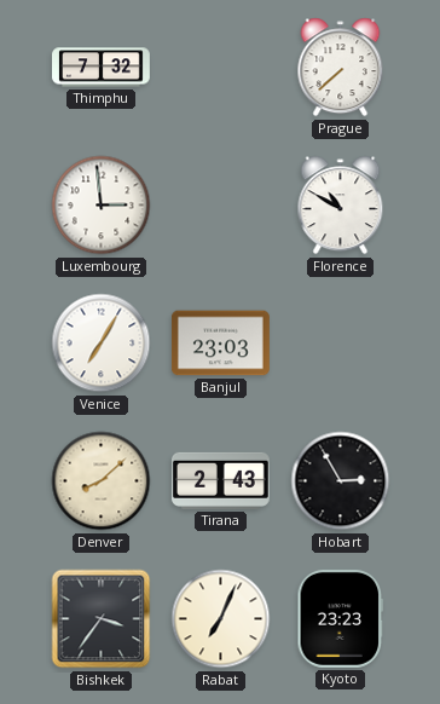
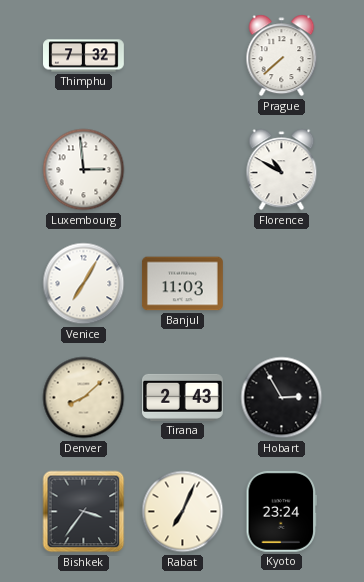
Banjul: 23:03 -> 11:03 (182, 284)
Kyoto: 23:23 -> 23:24 (282, 511)
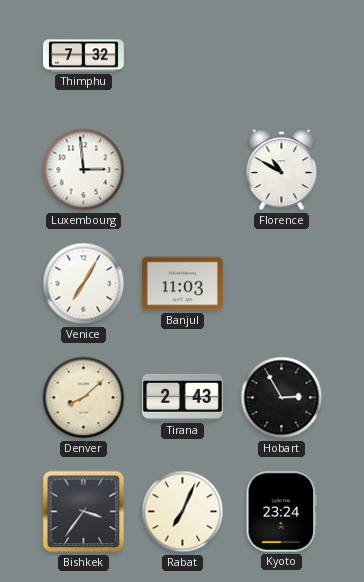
Prague: 7:38 -> none (282, 56)
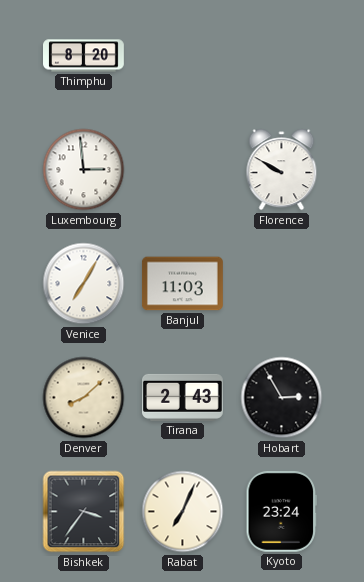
Thimphu: 7:32 -> 8:20 (84, 56)
Florence: 10:50 -> 9:50 (282, 170)
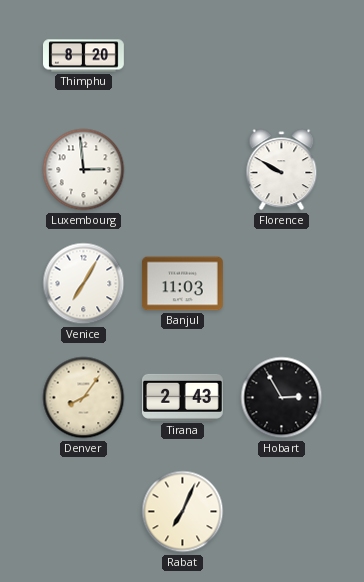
Denver: 8:08 -> 8:06 (84, 398)
Bishkek: 3:36 -> none (84, 512)
Kyoto: 23:24 -> none (282, 511)
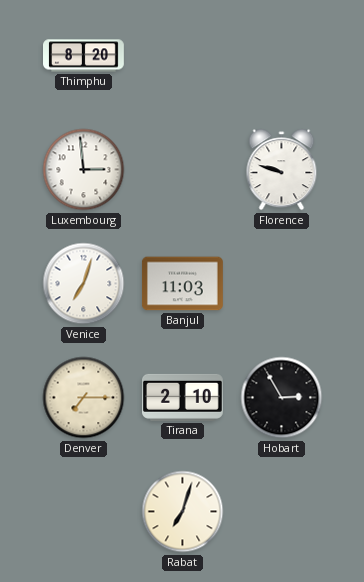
Florence: 9:50 -> 9:48 (282, 170)
Venice: 7:05 -> 7:03 (84, 284)
Denver: 8:06 -> 7:15 (84, 398)
Tirana: 2:43 -> 2:10 (182, 397)
Rabat: 7:04 -> 7:03 (183, 512)
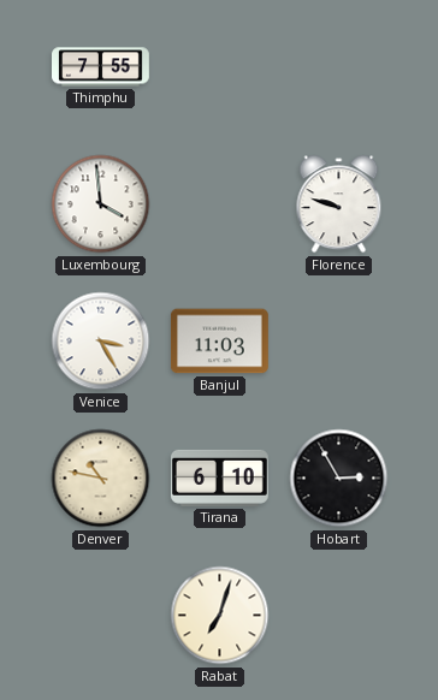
Thimphu: 8:20 -> 7:55 (101, 67)
Luxembourg: 2:59 -> 3:59 (101, 204)
Venice: 7:03 -> 3:25 (101, 342)
Denver: 7:15 -> 10:47 (101, 479)
Tirana: 2:10 -> 6:10 (219, 477)
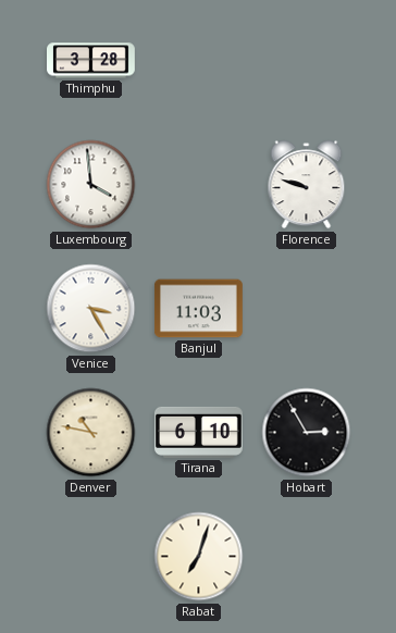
Thimphu: 7:55 -> 3:28 (91, 61)
